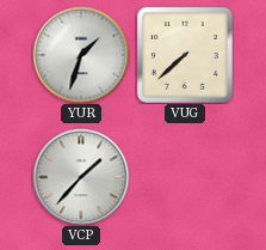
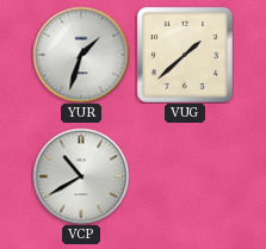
VUG: 7:38 -> 1:38 (185, 55)
VCP: 1:37 -> 10:40 (81, 176)
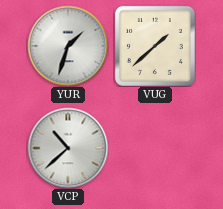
VCP: 10:40 -> 10:38 (68, 148)
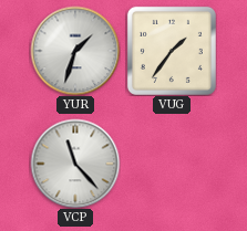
VUG: 1:38 -> 1:36 (172, 51)
VCP: 10:38 -> 11:23 (75, 164)
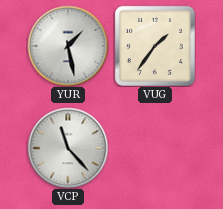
YUR: 1:33 -> 1:28 (68, 46)
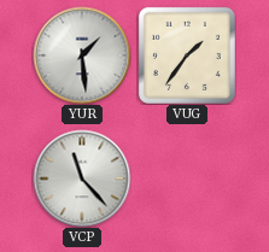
YUR: 1:28 -> 1:29 (82, 55)
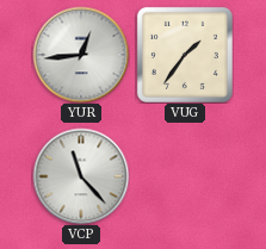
YUR: 1:29 -> 12:44 (81, 55)
